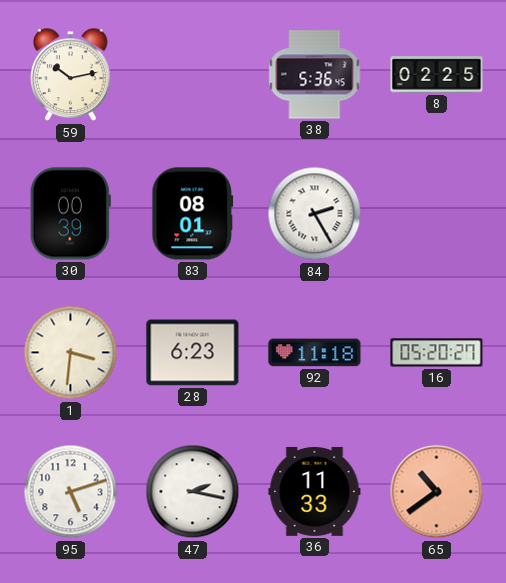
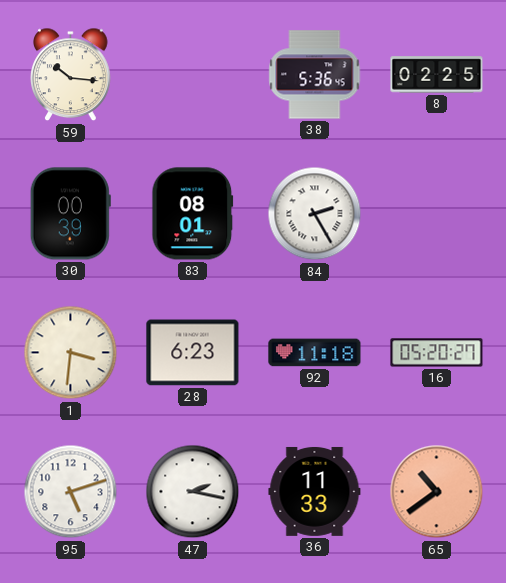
59: 10:13 -> 10:16 (71, 75)
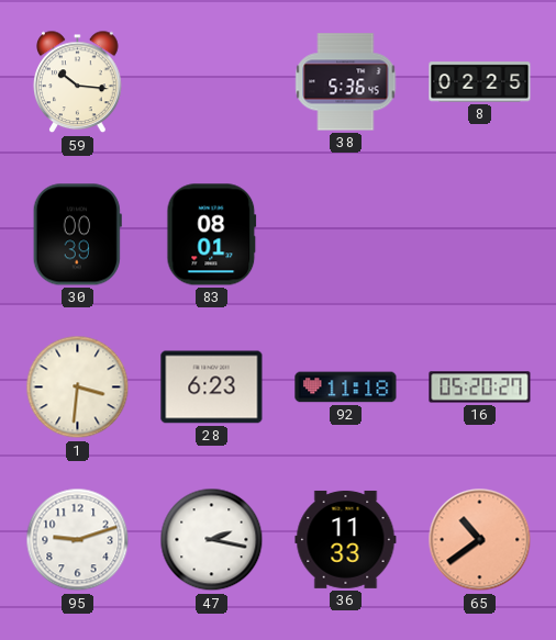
84: 2:25 -> none (315, 214)
95: 5:12 -> 9:12 (78, 540)
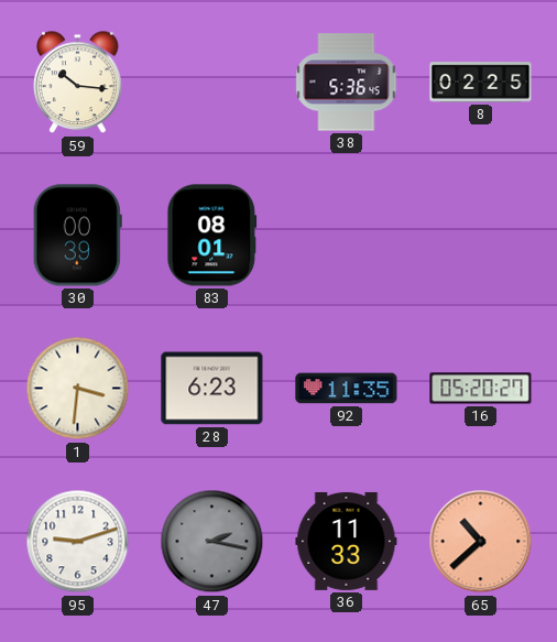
92: 11:18 -> 11:35 (347, 389)
47 dial: white -> grey (212, 542)
65: 10:39 -> 10:38 (481, 542)
